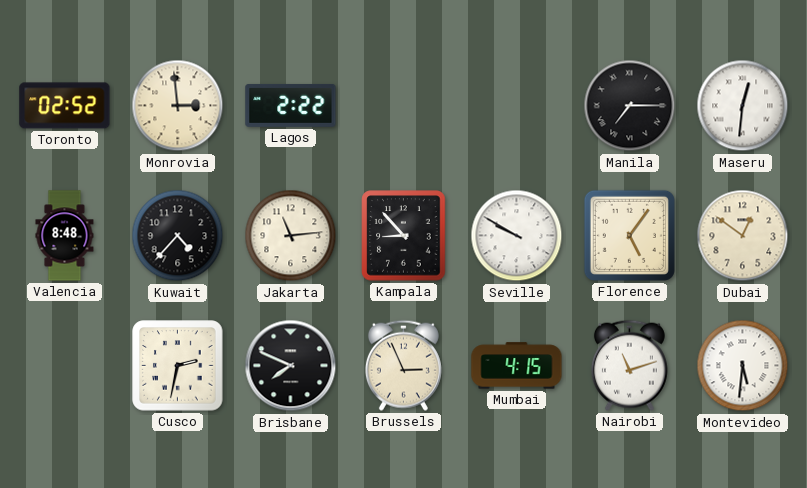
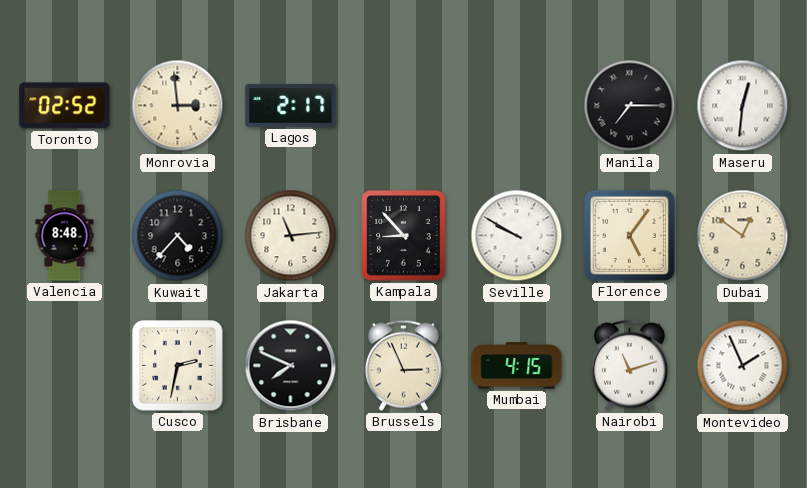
Lagos: 2:22 -> 2:17 (291, 105)
Montevideo: 5:31 -> 1:56 (743, 366)
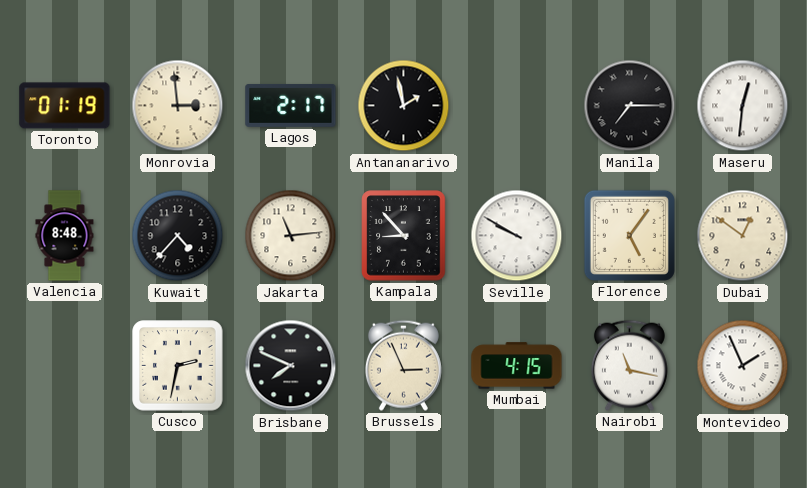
Toronto: 02:52 -> 01:19 (65, 106)
Antananarivo: none -> 1:58 (404, 106)
Nairobi: 11:12 -> 11:17 (629, 365)
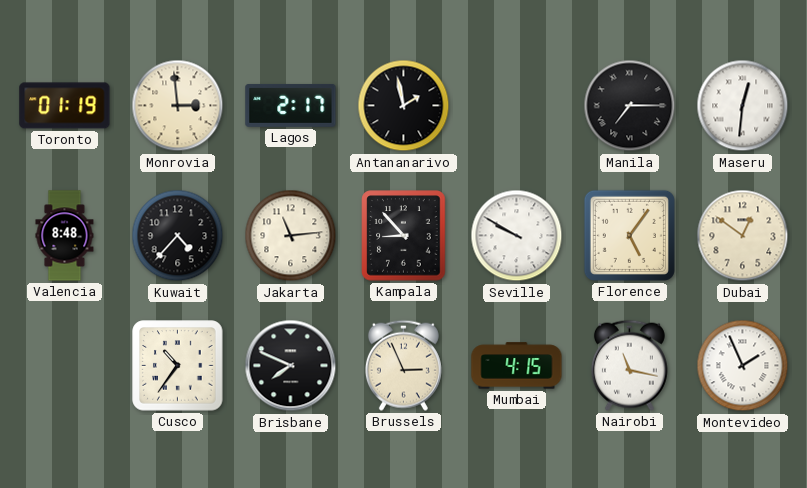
Cusco: 2:32 -> 10:36 (178, 366)
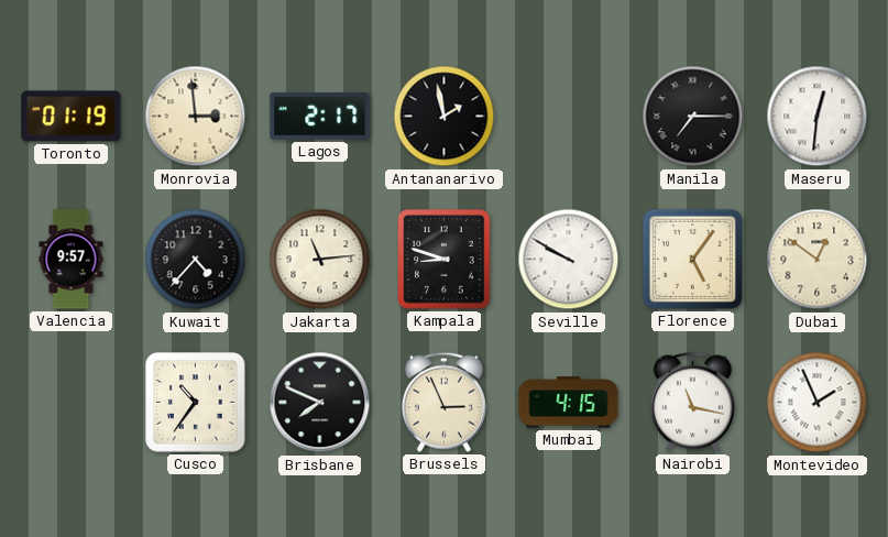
Valencia: 8:48 -> 9:57 (72, 260)
Kampala: 8:53 -> 8:48 (445, 260)
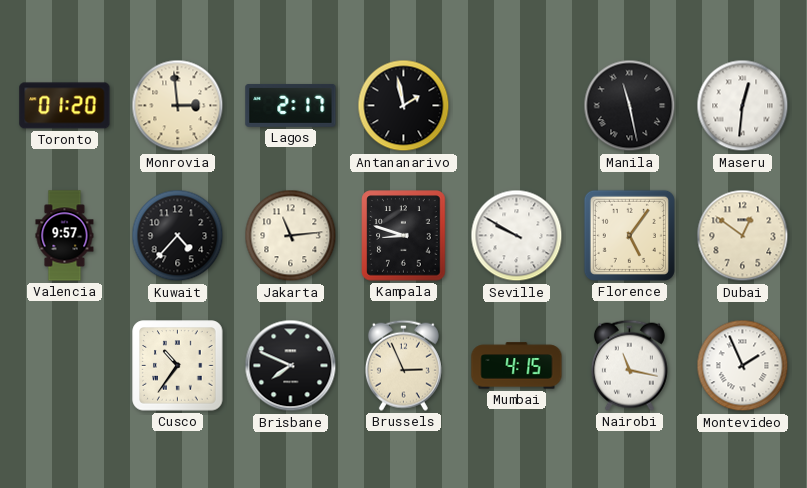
Toronto: 01:19 -> 01:20 (65, 106)
Manila: 7:15 -> 11:28 (630, 106)
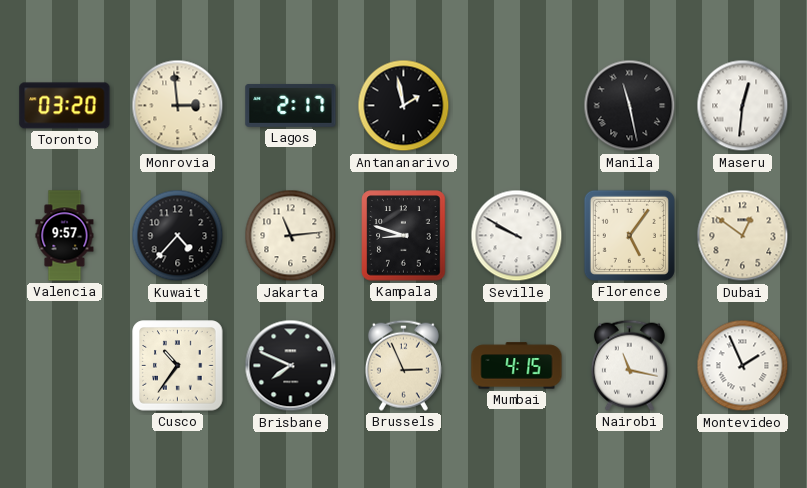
Toronto: 01:20 -> 03:20 (65, 106)
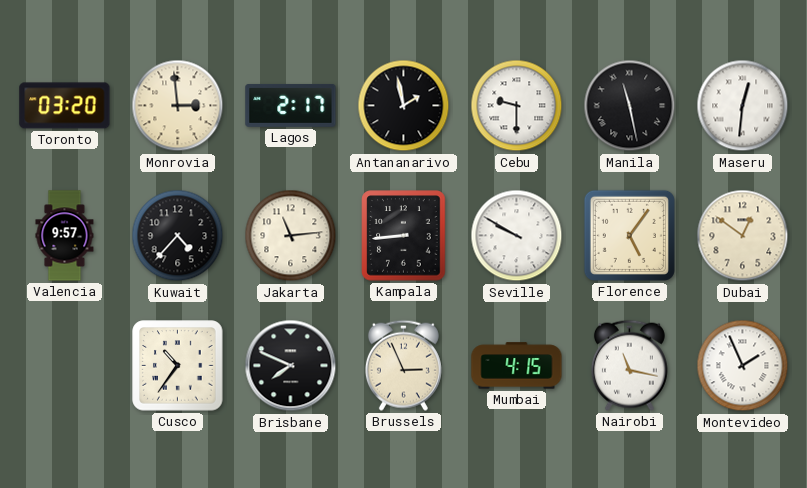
Cebu: none -> 9:30 (517, 106)
Kampala: 8:48 -> 8:44 (404, 236)
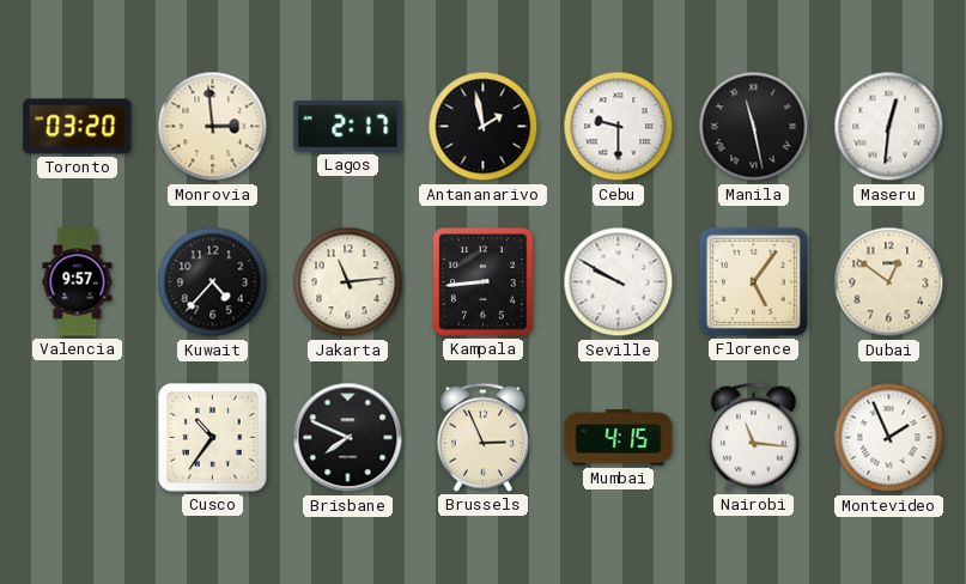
Nairobi: 11:17 -> 11:16 (753, 437)
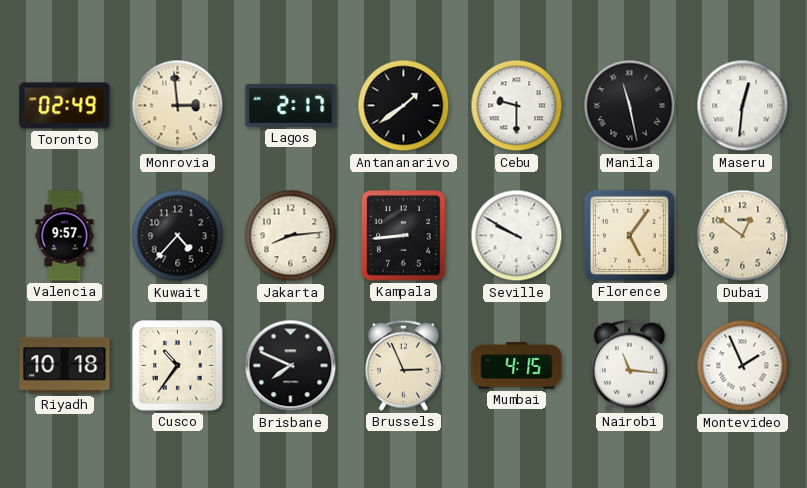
Toronto: 03:20 -> 02:49 (65, 106)
Antananarivo: 1:58 -> 1:39 (404, 106)
Jakarta: 11:14 -> 8:14 (291, 236)
Riyadh: none -> 10:18 (65, 366)
